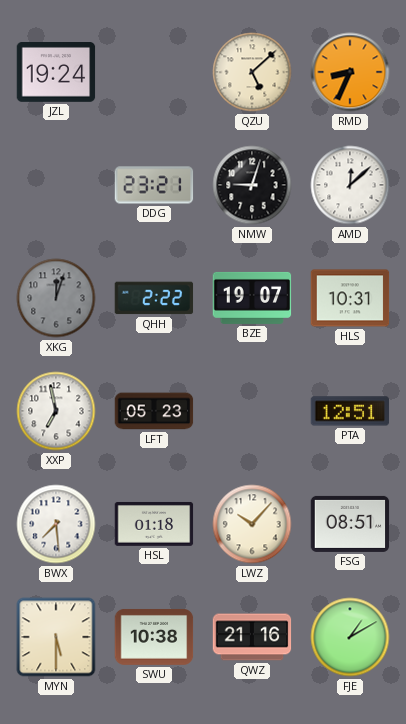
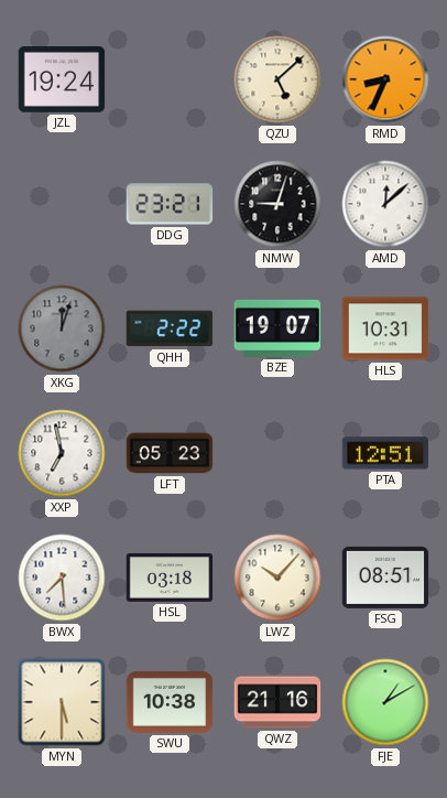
HSL: 01:18 -> 03:18 (170, 578)
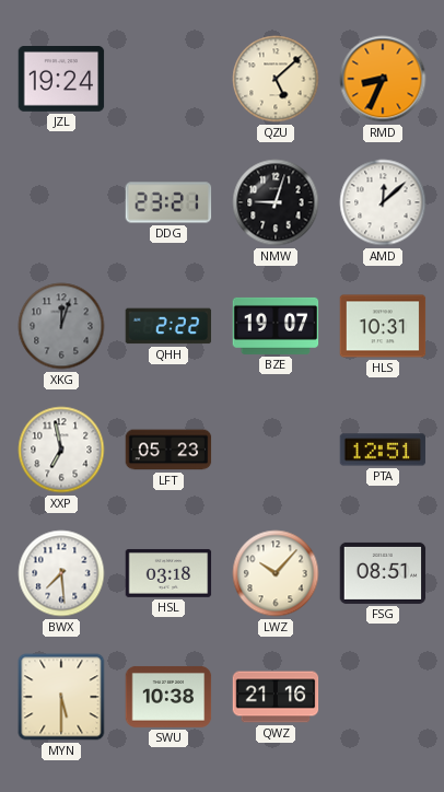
FJE: 1:10 -> none (385, 702)
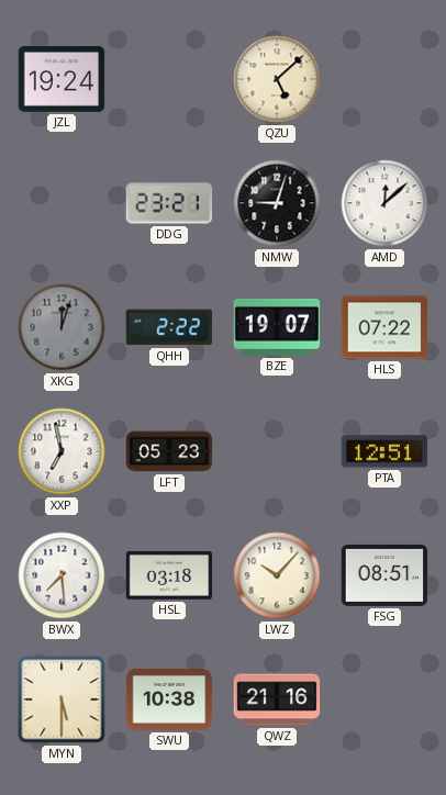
RMD: 8:34 -> none (383, 79)
HLS: 10:31 -> 07:22 (384, 327)
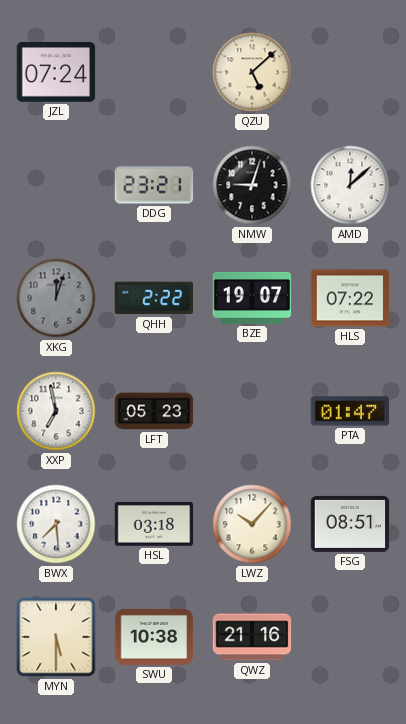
JZL: 19:24 -> 07:24 (56, 73)
PTA: 12:51 -> 01:47 (350, 411)
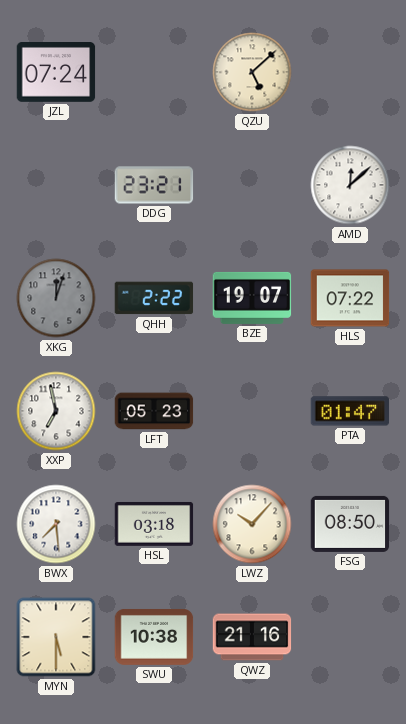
NMW: 9:03 -> none (252, 185)
FSG: 08:51 -> 08:50 (350, 524)
